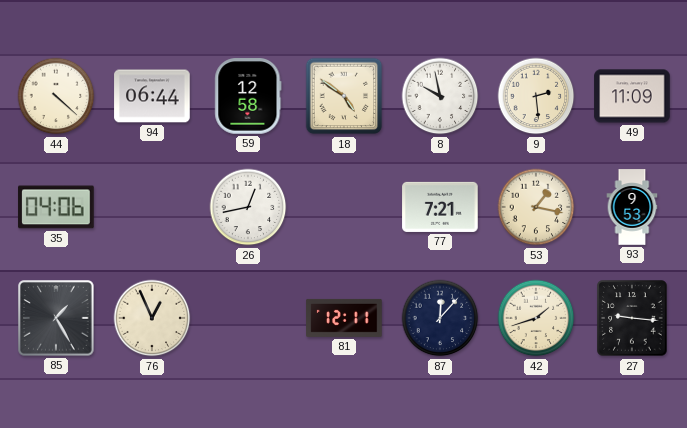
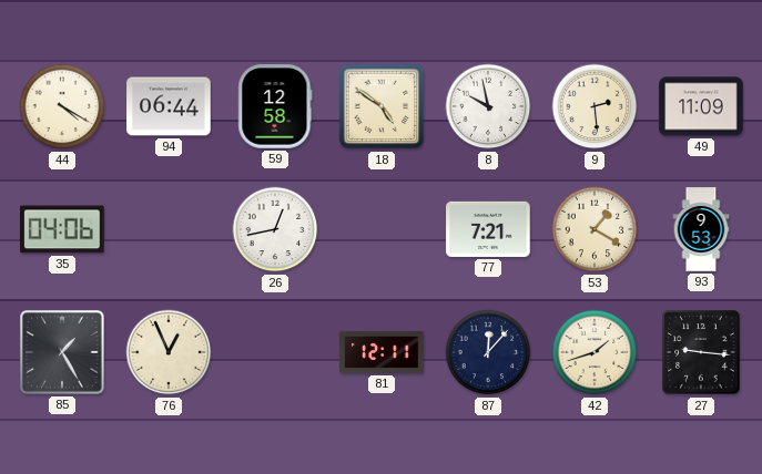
44: 4:22 -> 4:20 (62, 106)
53: 1:17 -> 1:20 (595, 229)
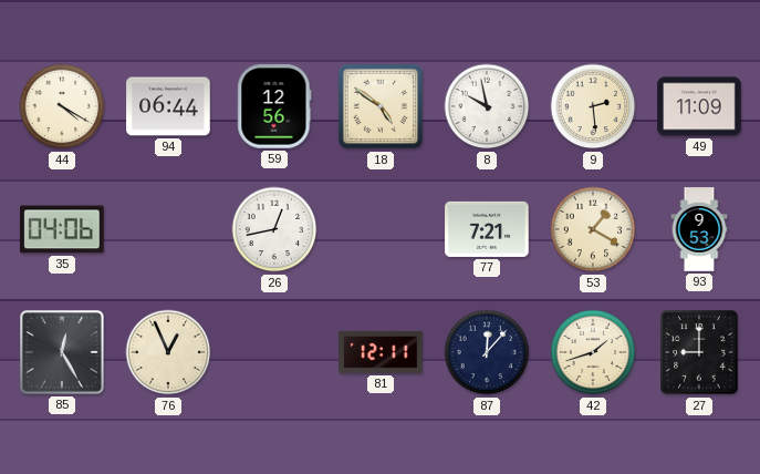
59: 12:58 -> 12:56 (274, 106)
85: 1:25 -> 12:25 (62, 352)
27: 9:16 -> 9:00 (699, 352)
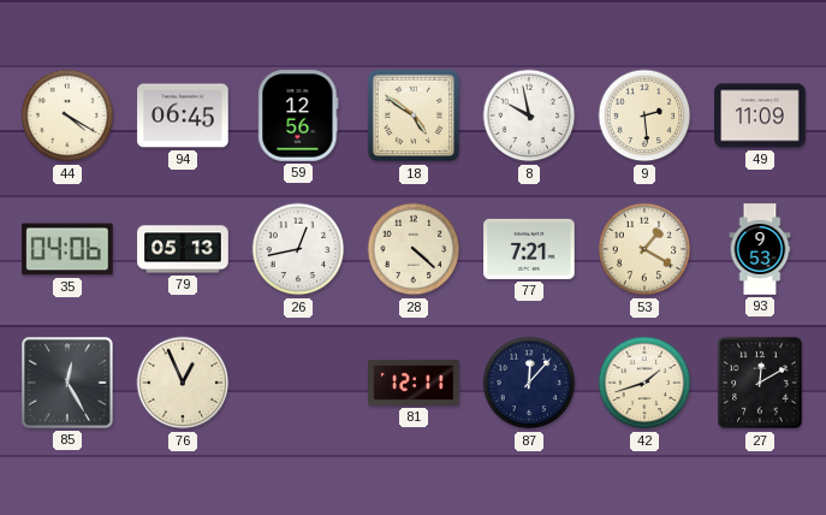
94: 06:44 -> 06:45 (183, 116)
79: none -> 05:13 (183, 249)
28: none -> 4:22 (414, 249)
27: 9:00 -> 12:10 (760, 383)
